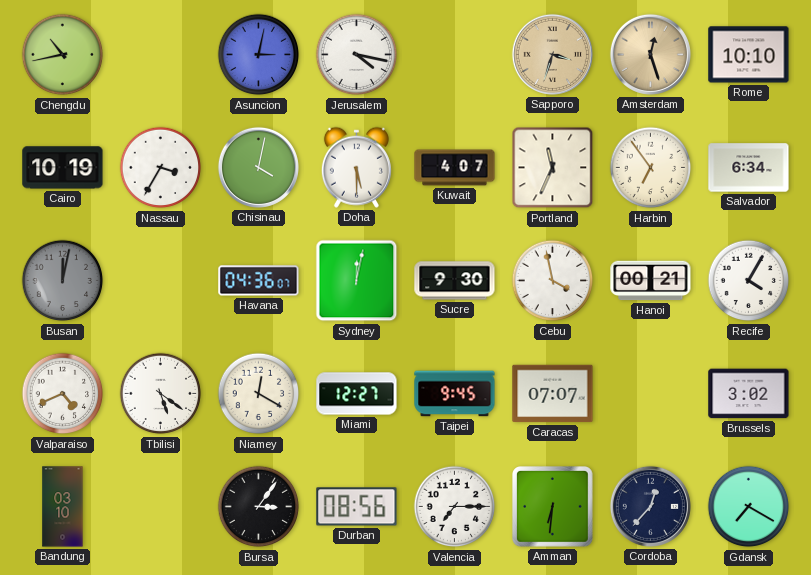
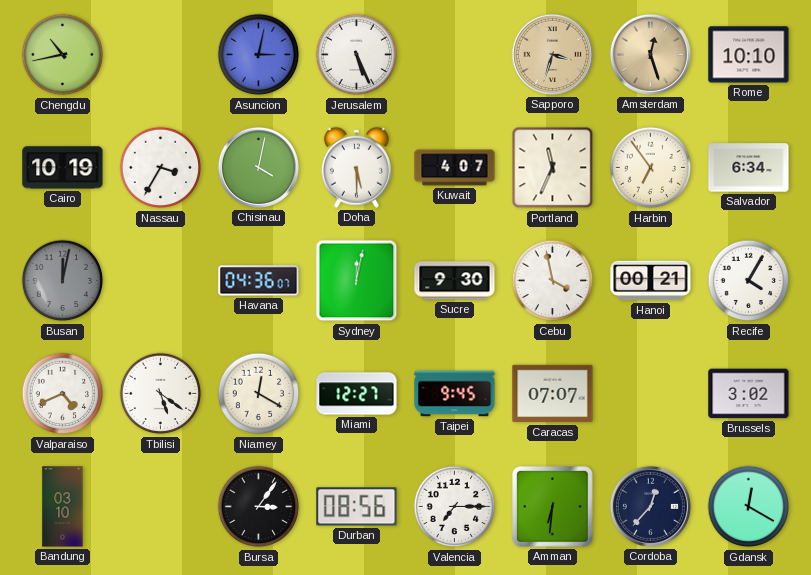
Jerusalem: 4:17 -> 5:26 (357, 55)
Gdansk: 7:20 -> 12:20 (749, 507)
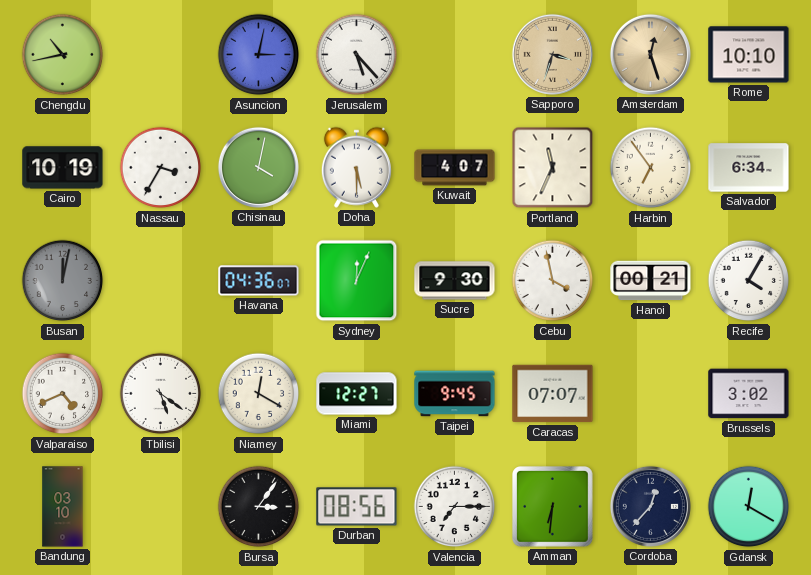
Jerusalem: 5:26 -> 5:23 (357, 55)
Sydney: 12:02 -> 12:04 (357, 281)
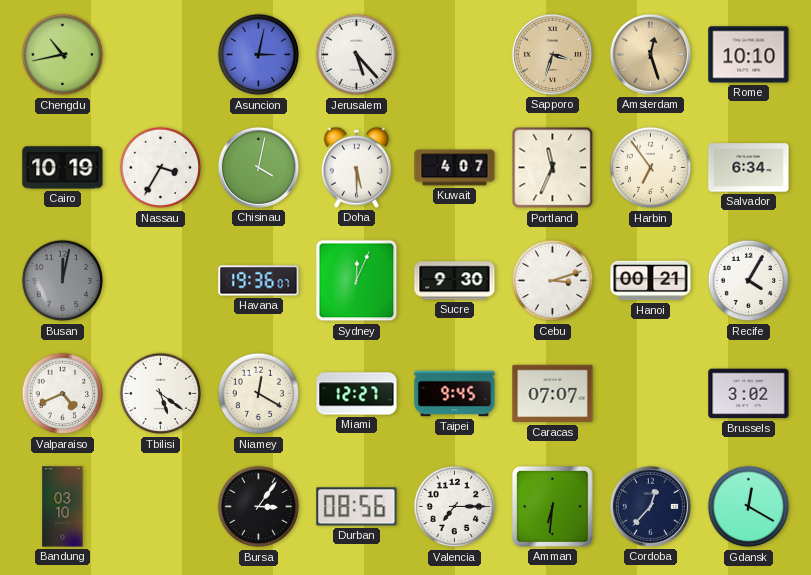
Havana: 04:36 -> 19:36 (259, 281)
Cebu: 3:58 -> 3:12 (553, 281)
